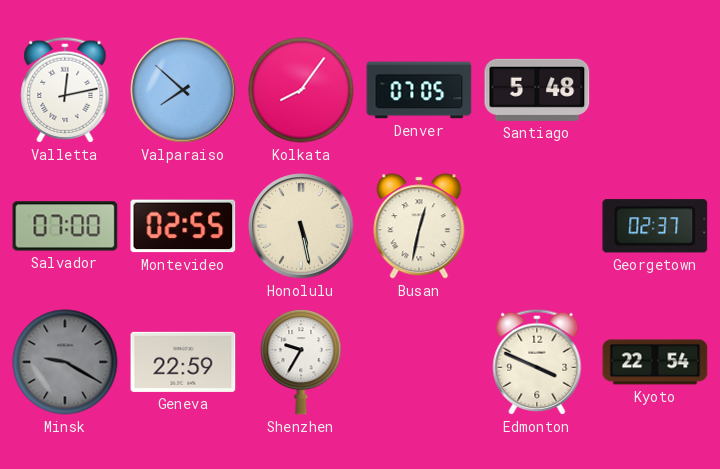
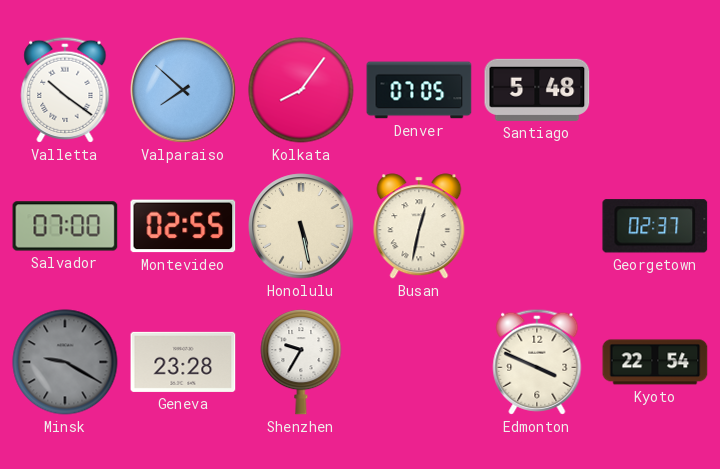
Valletta: 12:13 -> 10:21 (65, 90)
Geneva: 22:59 -> 23:28 (183, 362)
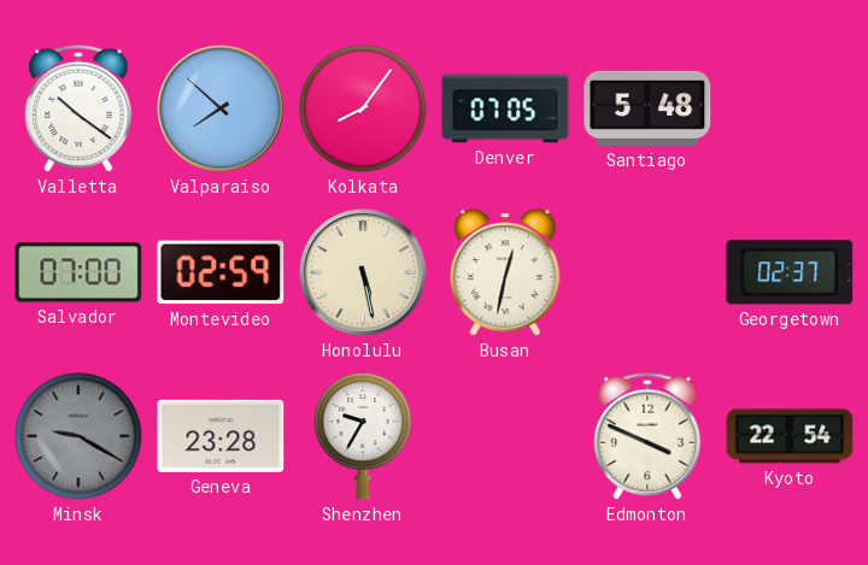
Montevideo: 02:55 -> 02:59 (221, 272)
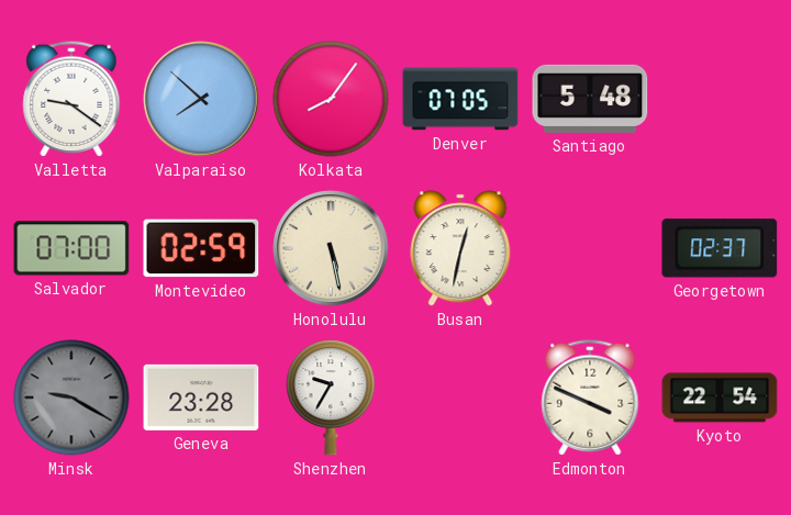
Valletta: 10:21 -> 9:21 (71, 99)
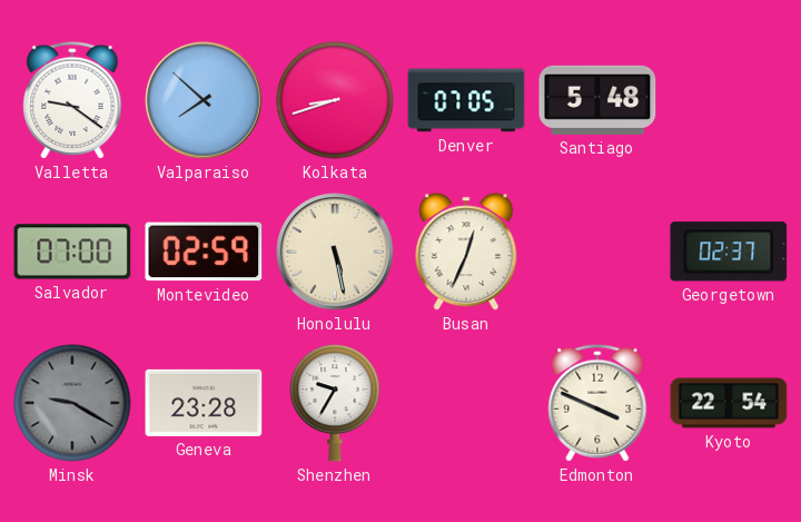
Kolkata: 8:06 -> 8:42 (335, 100)
Busan: 12:32 -> 12:34 (466, 252)
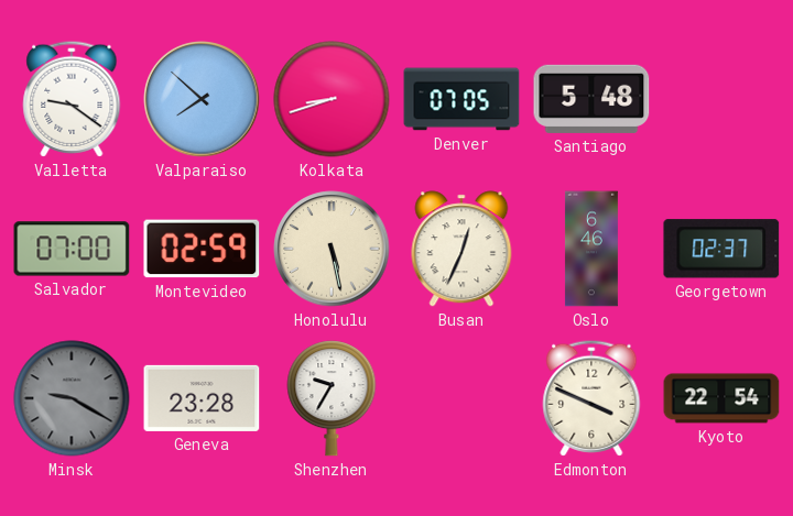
Oslo: none -> 6:46 (591, 249)
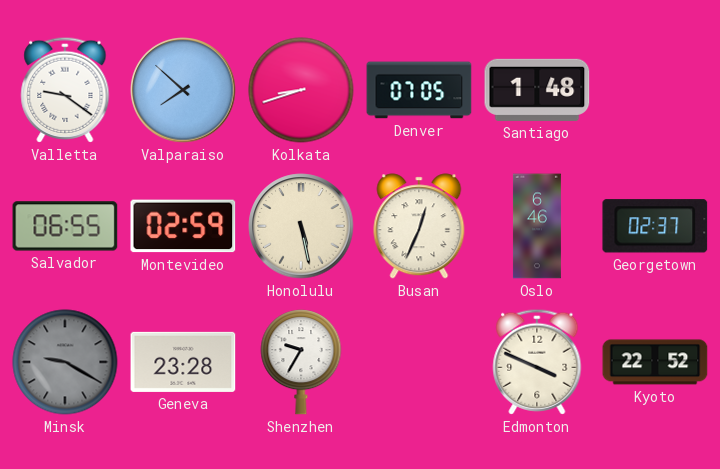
Santiago: 5:48 -> 1:48 (537, 90)
Salvador: 07:00 -> 06:55 (65, 226)
Kyoto: 22:54 -> 22:52 (655, 362)
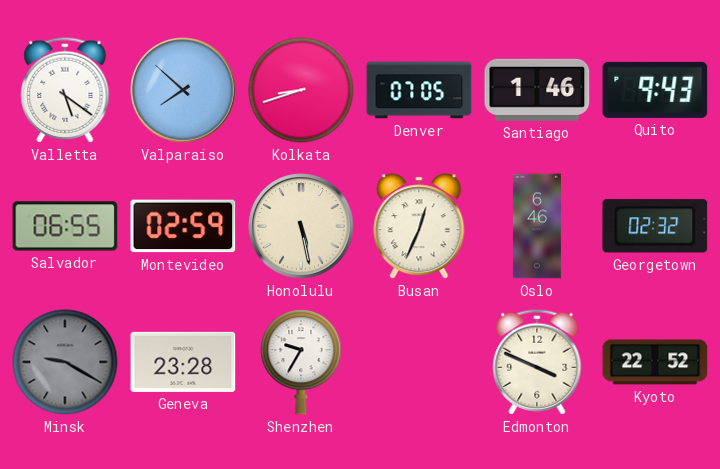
Valletta: 9:21 -> 5:21 (65, 90)
Santiago: 1:48 -> 1:46 (537, 90)
Quito: none -> 9:43 (655, 90)
Georgetown: 02:37 -> 02:32 (655, 226)
